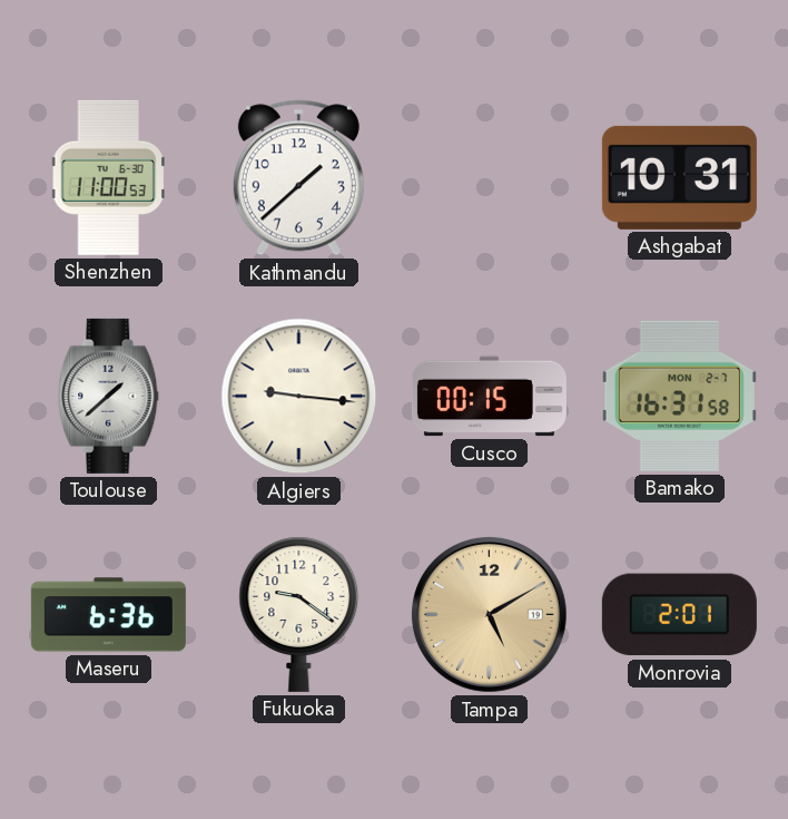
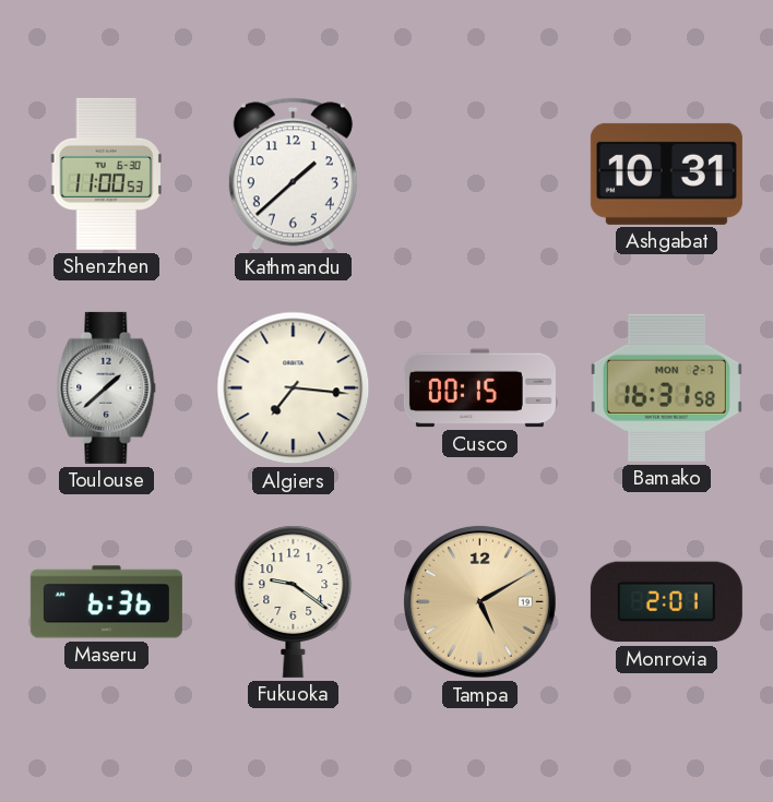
Algiers: 9:16 -> 7:16 (294, 388)
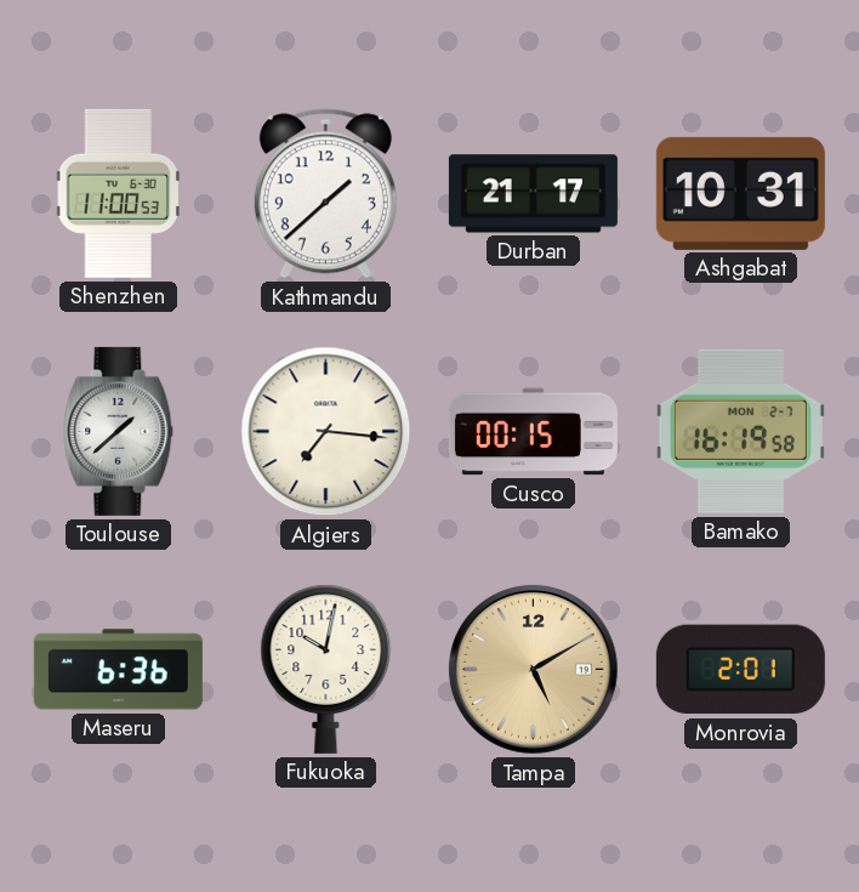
Durban: none -> 21:17 (533, 194)
Bamako: 16:31 -> 16:19 (740, 431)
Fukuoka: 9:21 -> 10:02 (326, 669)
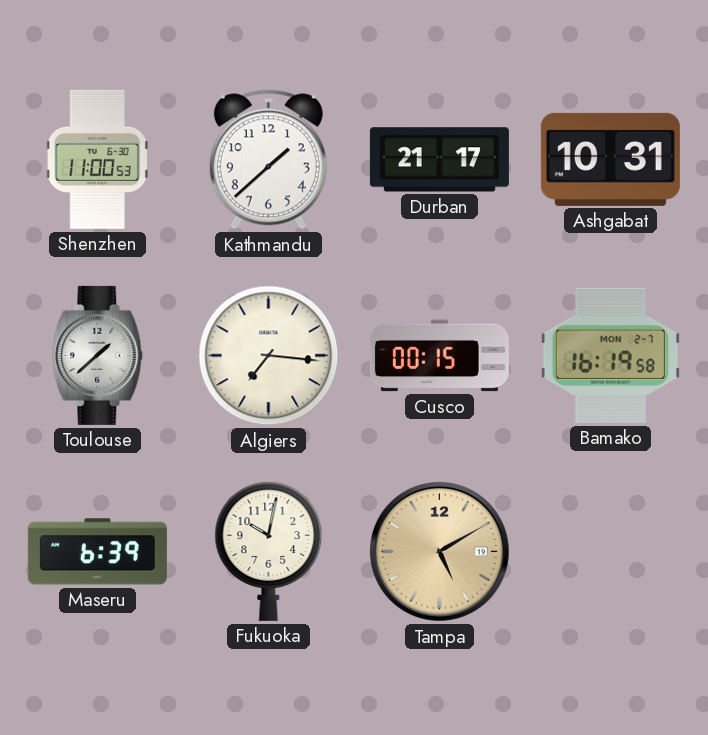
Maseru: 6:36 -> 6:39 (97, 552)
Monrovia: 2:01 -> none (740, 670)
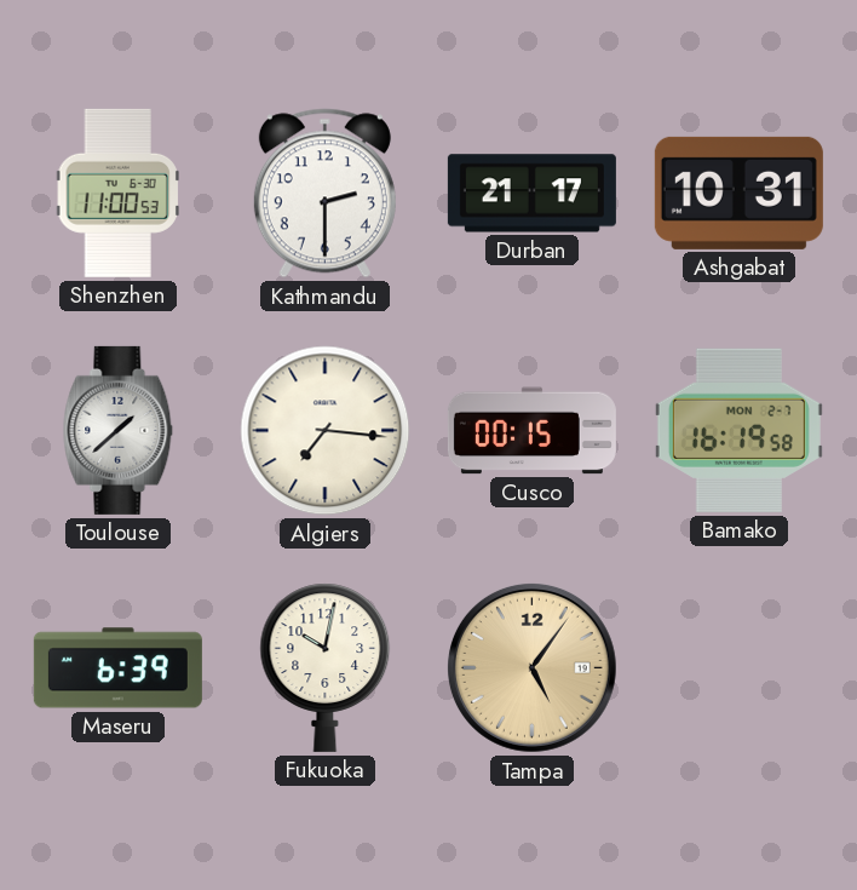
Kathmandu: 1:38 -> 2:30 (324, 194)
Tampa: 5:10 -> 5:06 (531, 667)
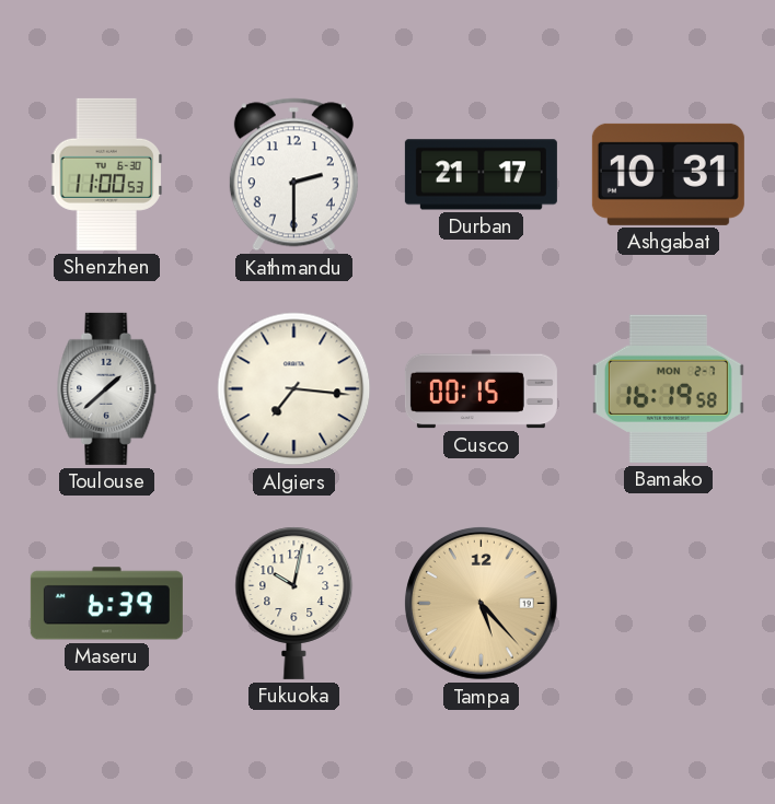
Tampa: 5:06 -> 5:23 (481, 603)
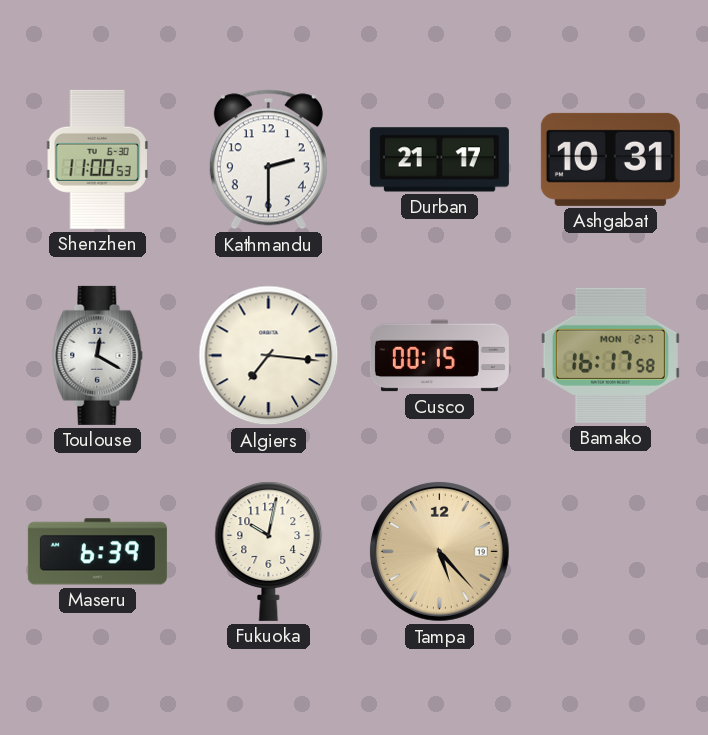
Toulouse: 1:38 -> 12:20 (98, 355)
Bamako: 16:19 -> 16:17 (610, 355)
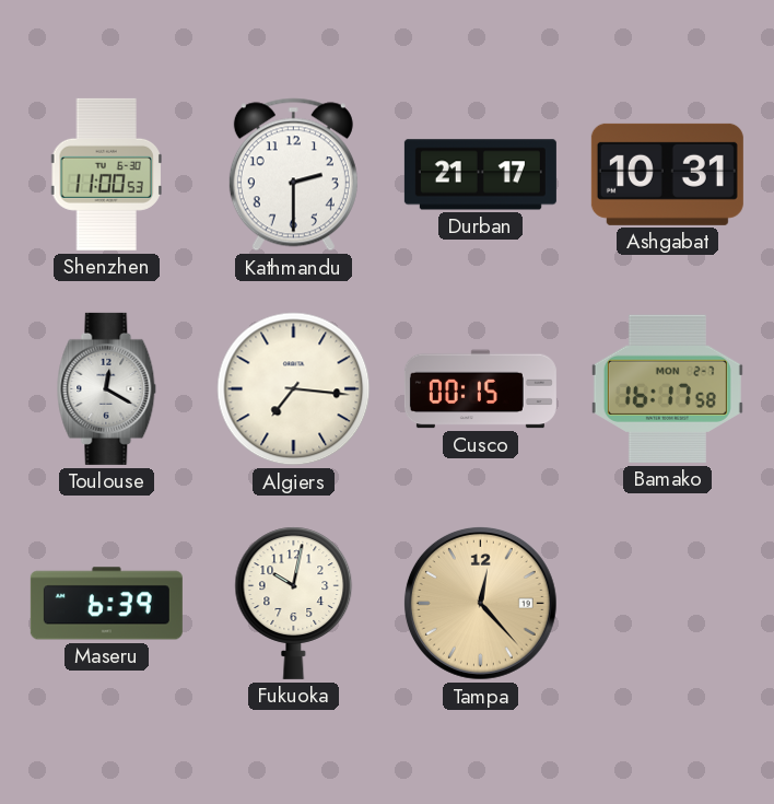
Tampa: 5:23 -> 12:23 (480, 603)
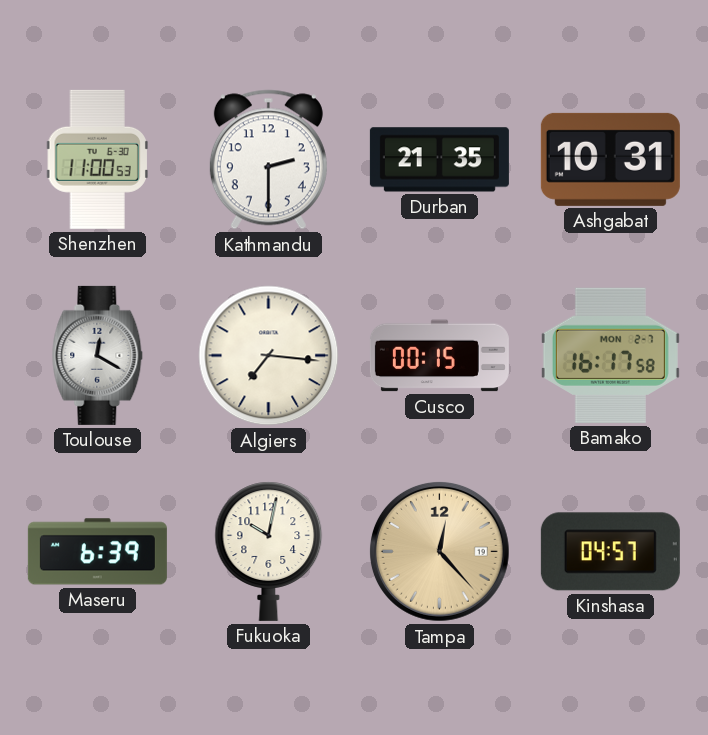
Durban: 21:17 -> 21:35 (439, 160)
Kinshasa: none -> 04:57 (610, 552)
